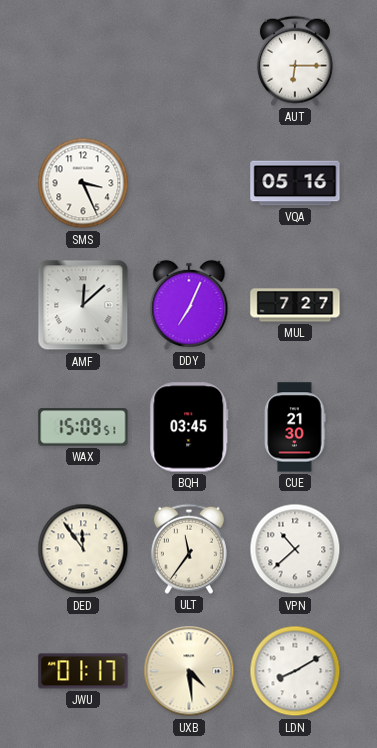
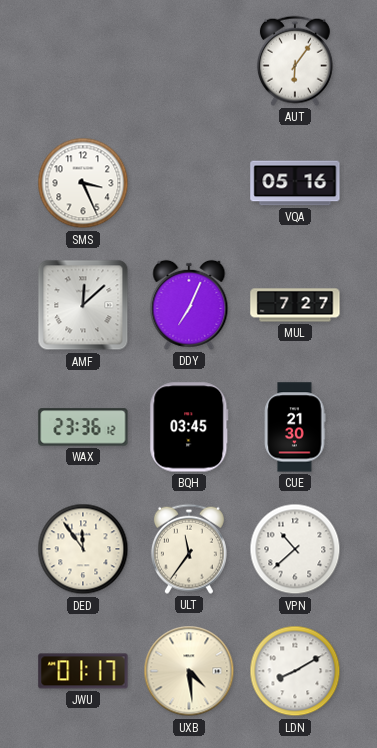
AUT: 6:15 -> 6:06 (295, 61)
WAX: 15:09 -> 23:36 (83, 427)
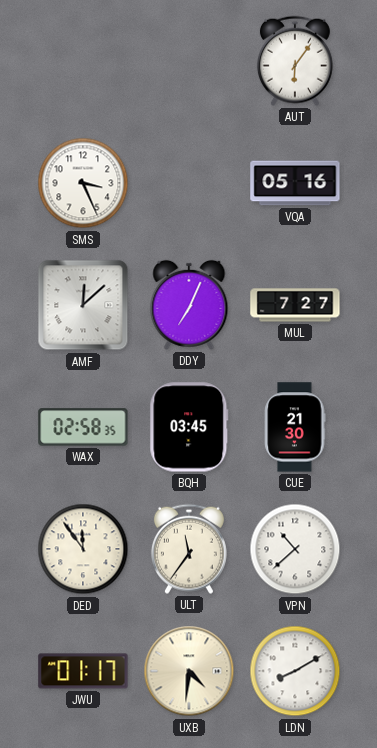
WAX: 23:36 -> 02:58 (83, 427)
UXB: 4:29 -> 4:31 (189, 671)
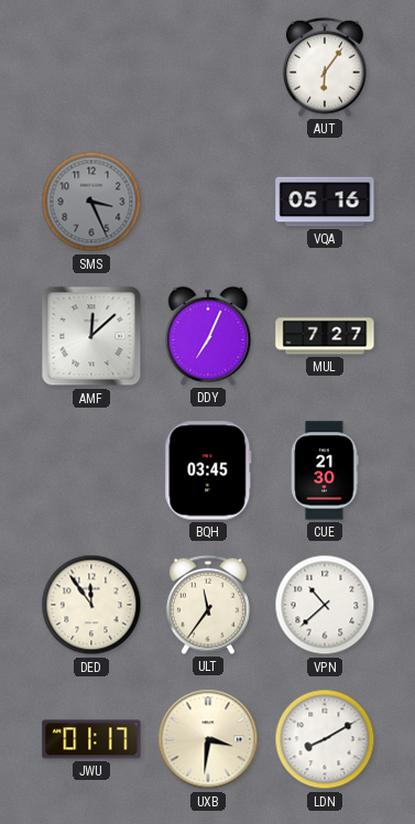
SMS dial: white -> grey (91, 202)
WAX: 02:58 -> none (83, 427)
UXB: 4:31 -> 3:31 (208, 739)
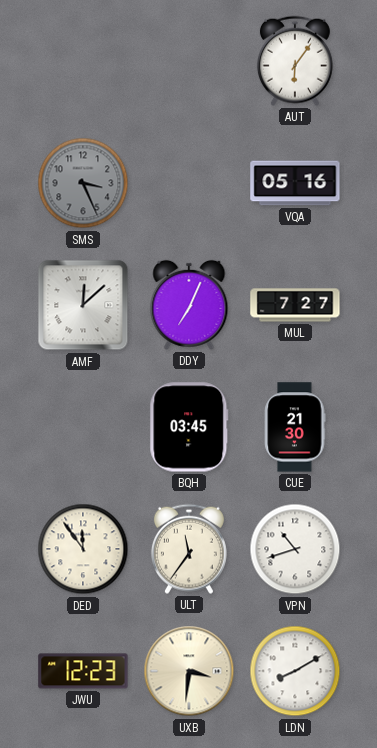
VPN: 10:38 -> 10:42 (295, 549)
JWU: 01:17 -> 12:23 (83, 671)
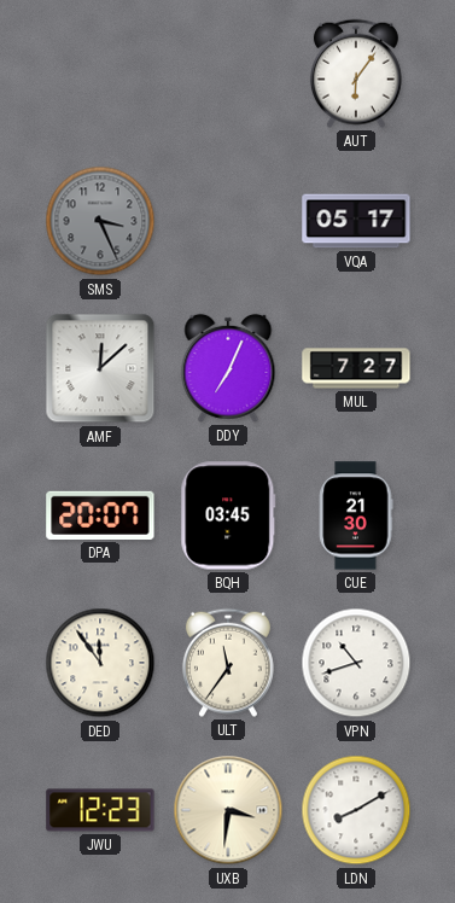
VQA: 05:16 -> 05:17 (356, 221)
DPA: none -> 20:07 (100, 515)
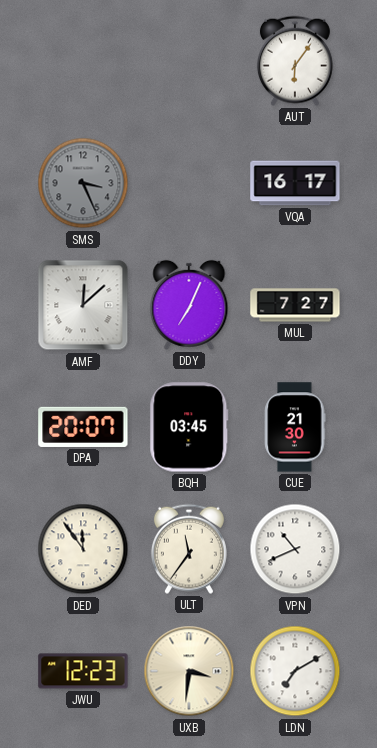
VQA: 05:17 -> 16:17 (295, 183)
VPN: 10:42 -> 10:41 (295, 549)
LDN: 8:10 -> 7:10 (295, 671)
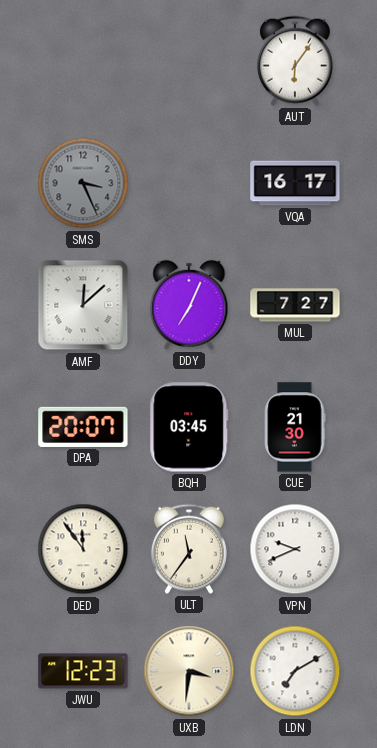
VPN: 10:41 -> 9:41 (295, 549)
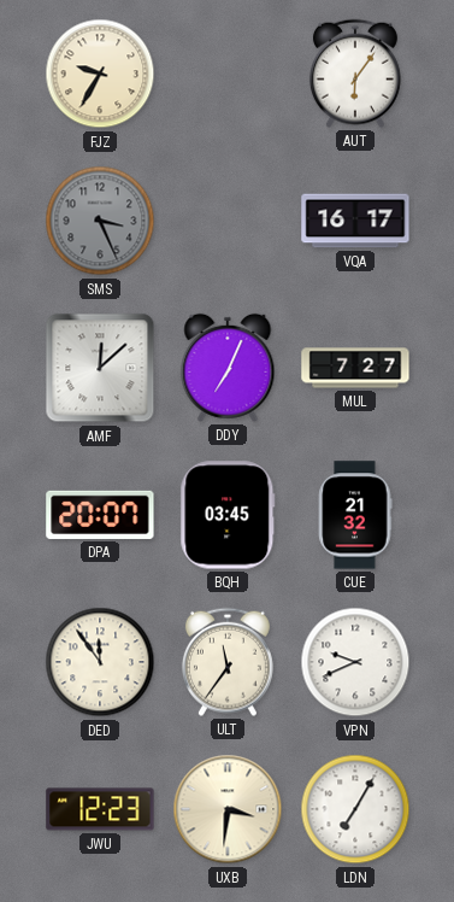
FJZ: none -> 9:35 (100, 74)
CUE: 21:30 -> 21:32 (355, 515)
LDN: 7:10 -> 7:05 (355, 809)
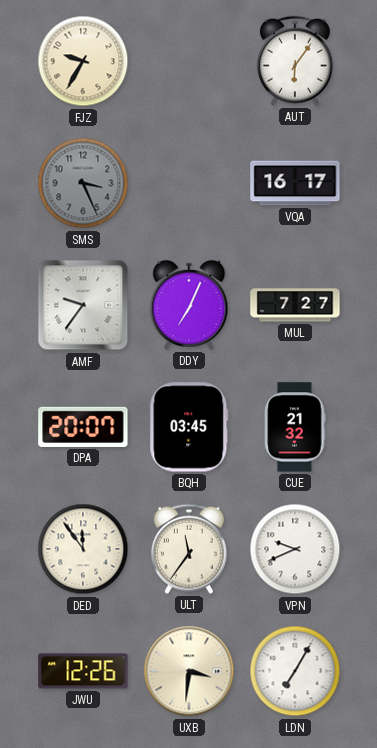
AMF: 12:08 -> 9:36 (83, 305)
JWU: 12:23 -> 12:26 (83, 671)
